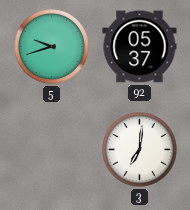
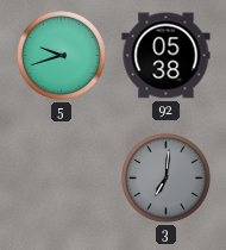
92: 05:37 -> 05:38 (167, 56)
3 dial: white -> grey (167, 179)
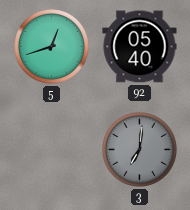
5: 9:42 -> 12:42 (52, 47)
92: 05:38 -> 05:40 (140, 47)
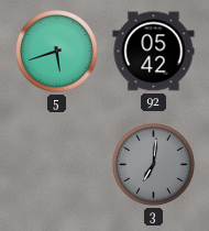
5: 12:42 -> 5:42 (57, 52)
92: 05:40 -> 05:42 (154, 52)
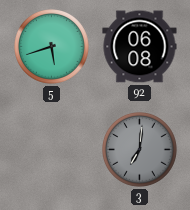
92: 05:42 -> 06:08 (140, 47)
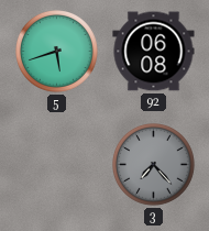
3: 7:01 -> 7:23 (154, 165)
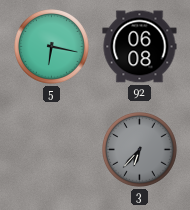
5: 5:42 -> 6:17 (52, 47)
3: 7:23 -> 6:37 (140, 150)
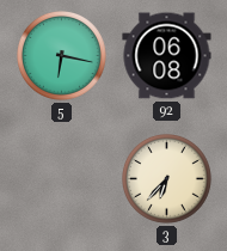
3 dial: grey -> cream (167, 179)
